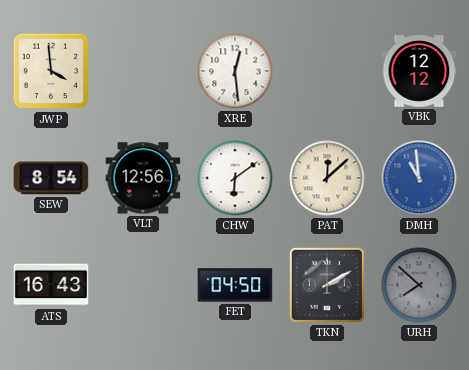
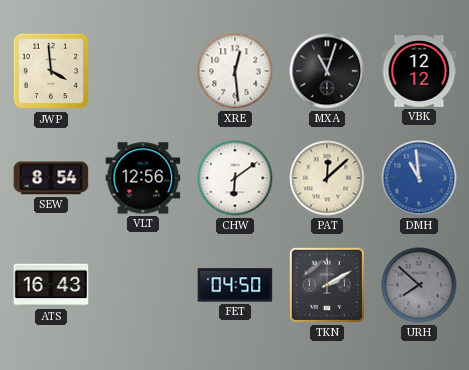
MXA: none -> 11:03 (327, 71)
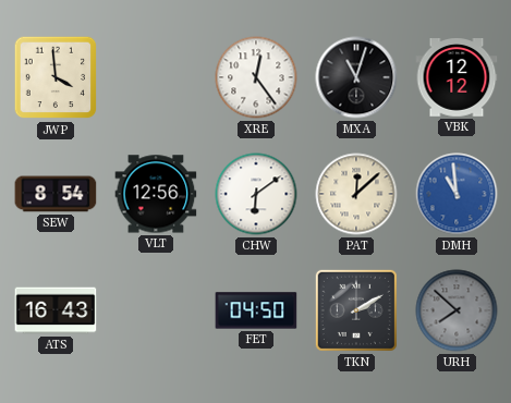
XRE: 12:29 -> 12:24 (256, 77)
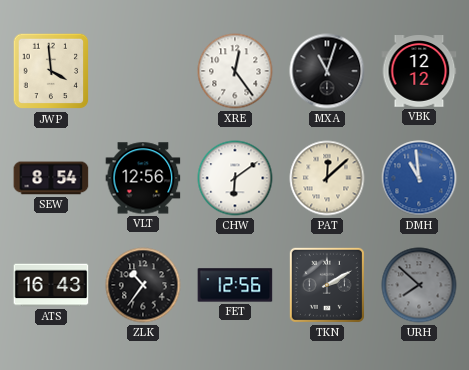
ZLK: none -> 10:36 (143, 285)
FET: 04:50 -> 12:56 (235, 285)
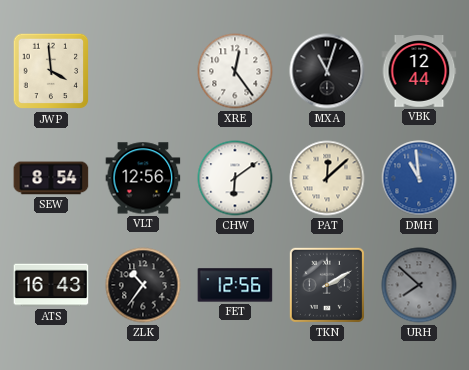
VBK: 12:12 -> 12:44 (419, 72)
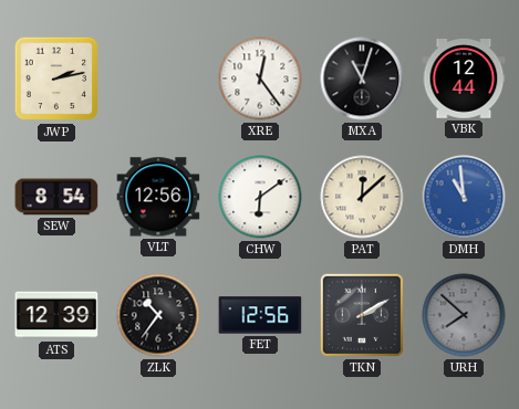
JWP: 3:59 -> 2:13 (56, 78)
ATS: 16:43 -> 12:39 (56, 315)
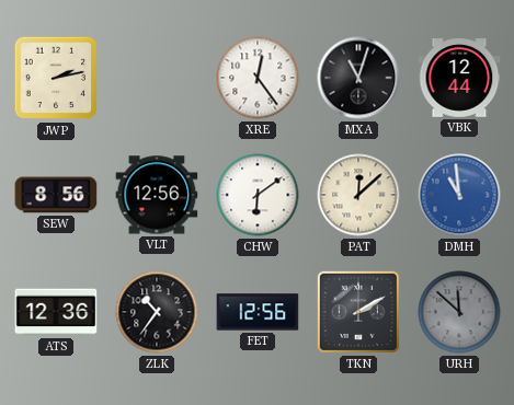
SEW: 8:54 -> 8:56 (56, 195)
ATS: 12:39 -> 12:36 (56, 312)
URH: 7:52 -> 11:52 (459, 312)
